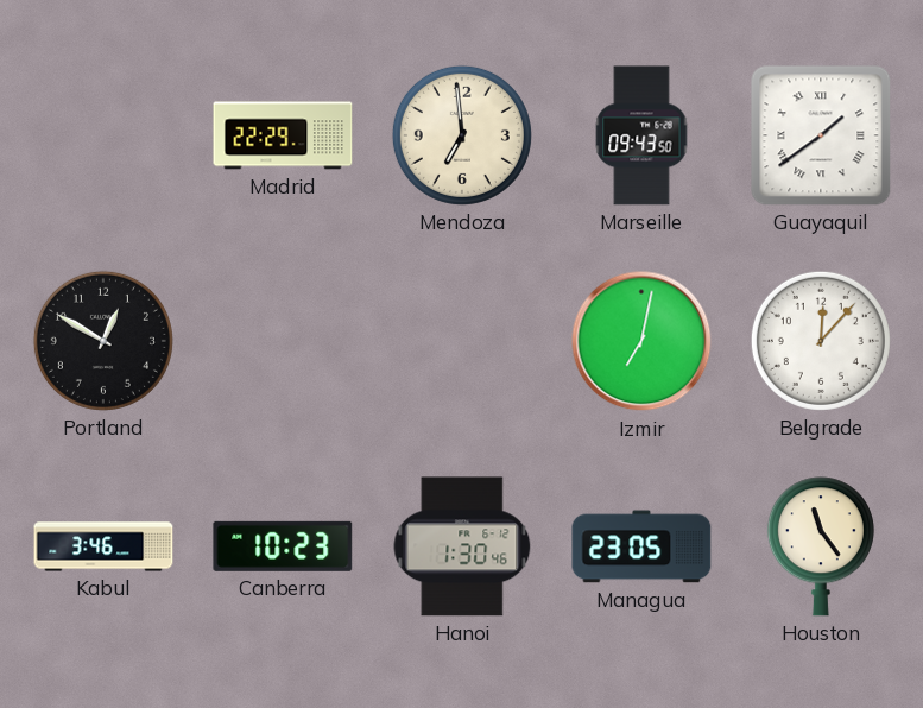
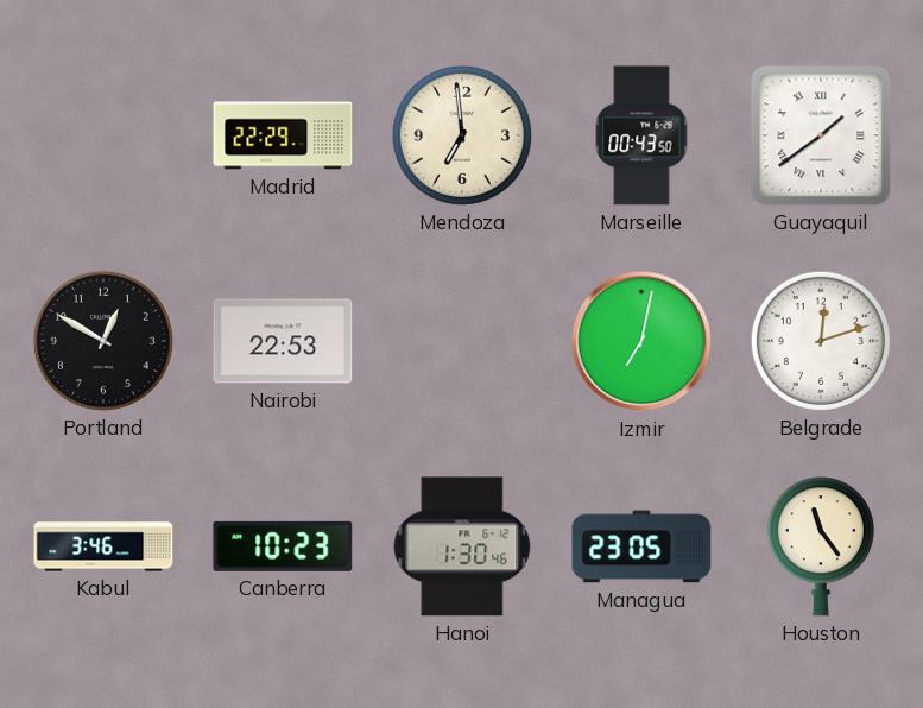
Marseille: 09:43 -> 00:43 (641, 135)
Nairobi: none -> 22:53 (283, 341)
Belgrade: 12:07 -> 12:12 (821, 341)
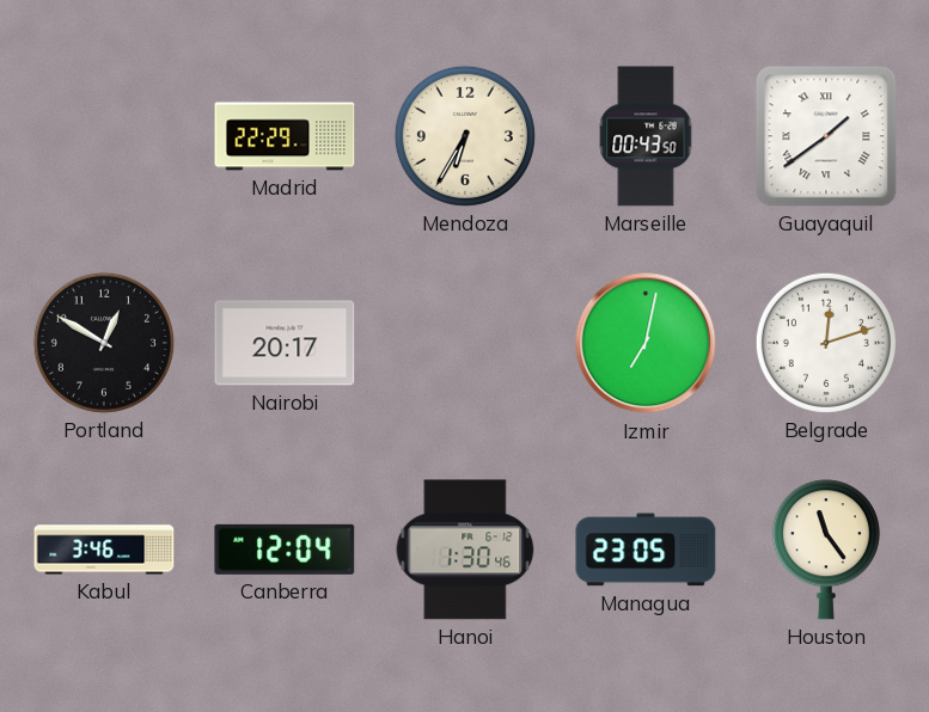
Mendoza: 6:59 -> 6:35 (465, 136)
Nairobi: 22:53 -> 20:17 (285, 343)
Canberra: 10:23 -> 12:04 (285, 550)
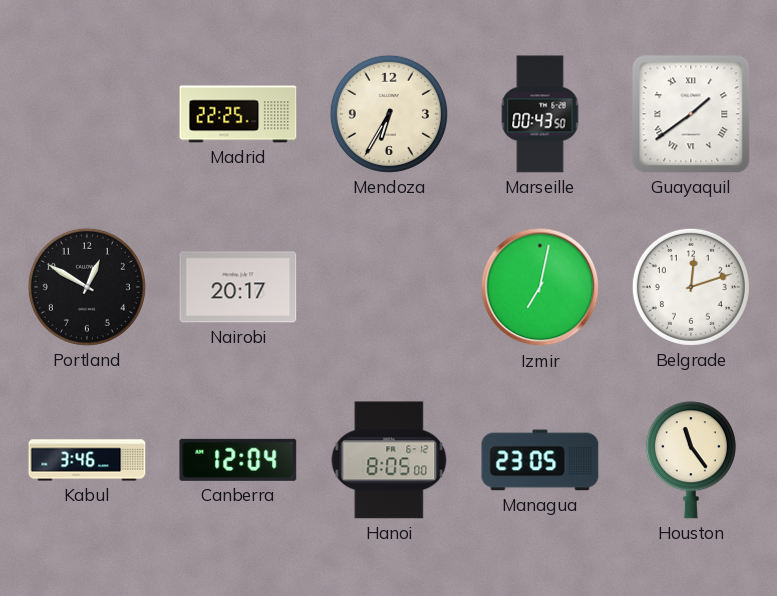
Madrid: 22:29 -> 22:25 (238, 114)
Hanoi: 1:30 -> 8:05 (389, 460)
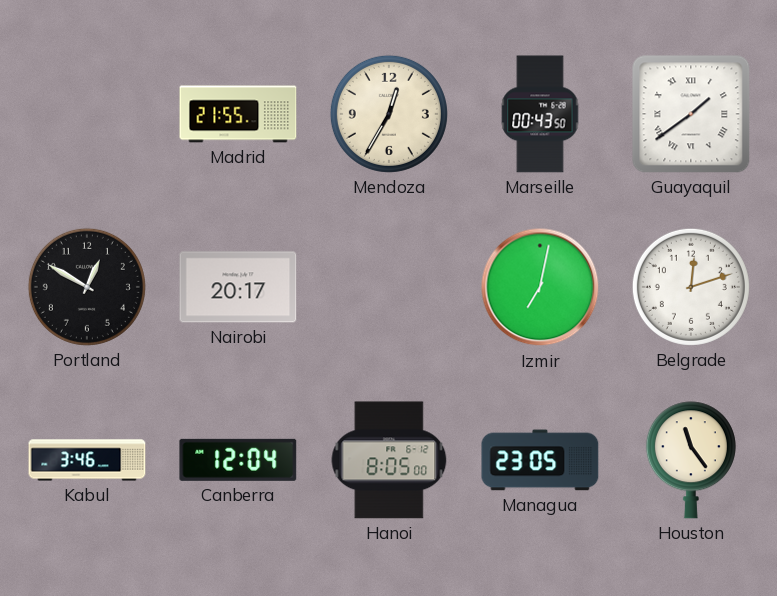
Madrid: 22:25 -> 21:55 (238, 114)
Mendoza: 6:35 -> 12:35 (389, 114)
